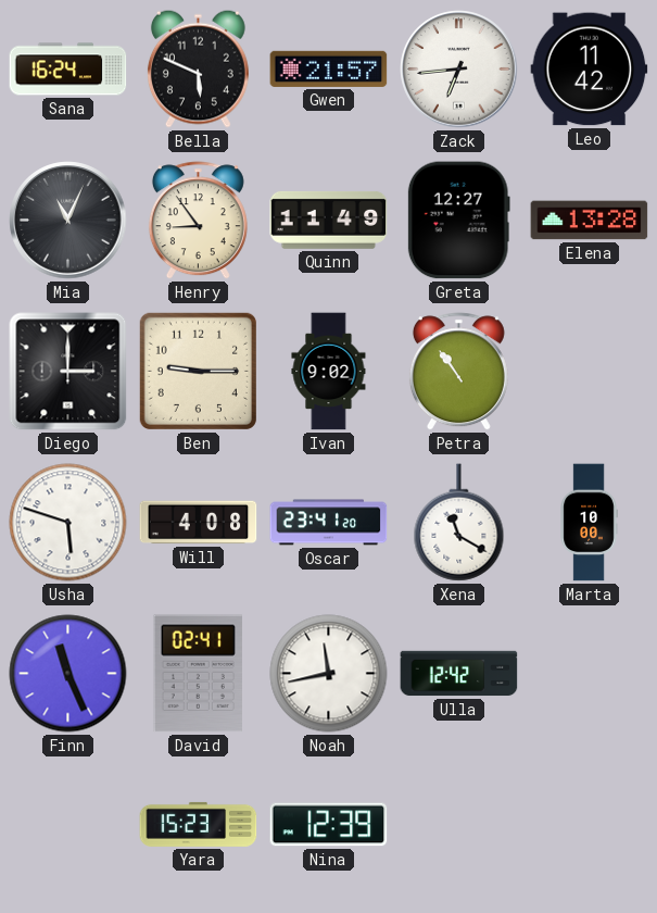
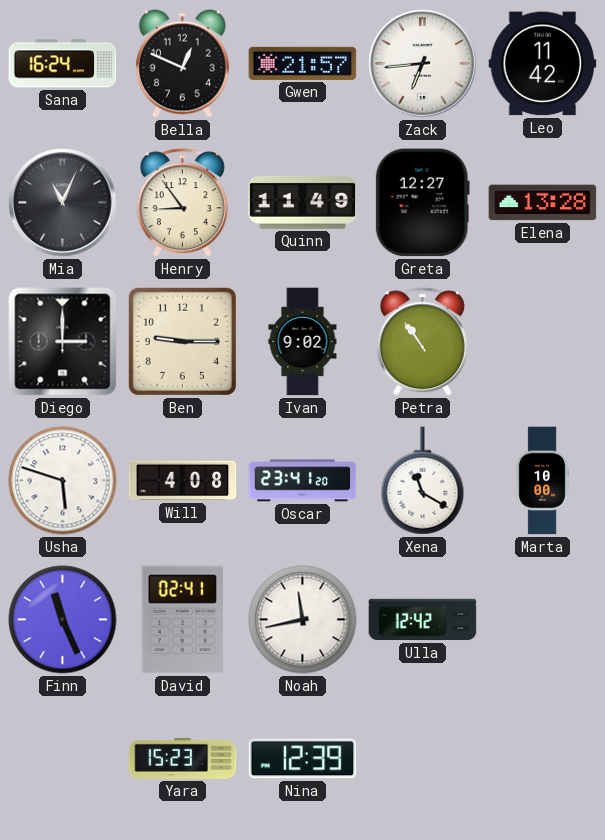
Bella: 5:49 -> 12:49 (182, 63)
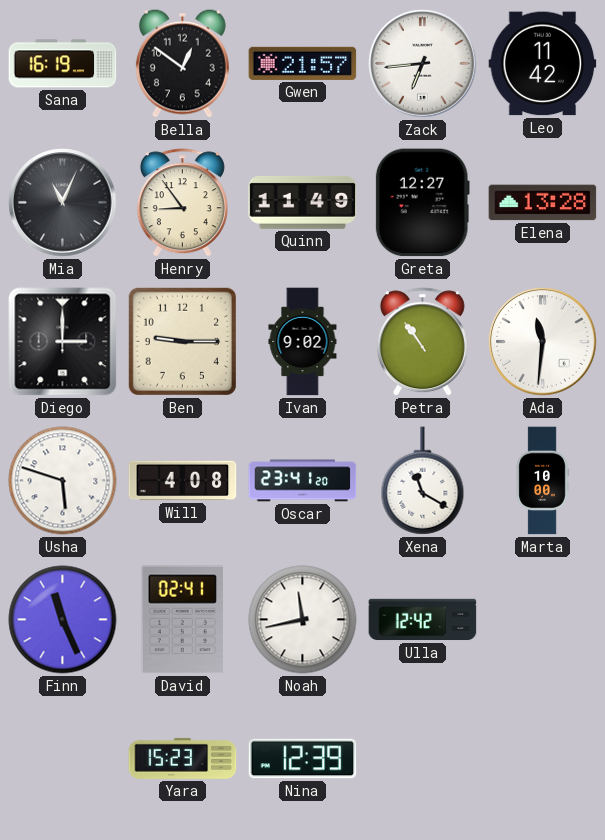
Sana: 16:24 -> 16:19 (63, 64)
Bella: 12:49 -> 12:51 (182, 63)
Ada: none -> 11:31 (543, 342)
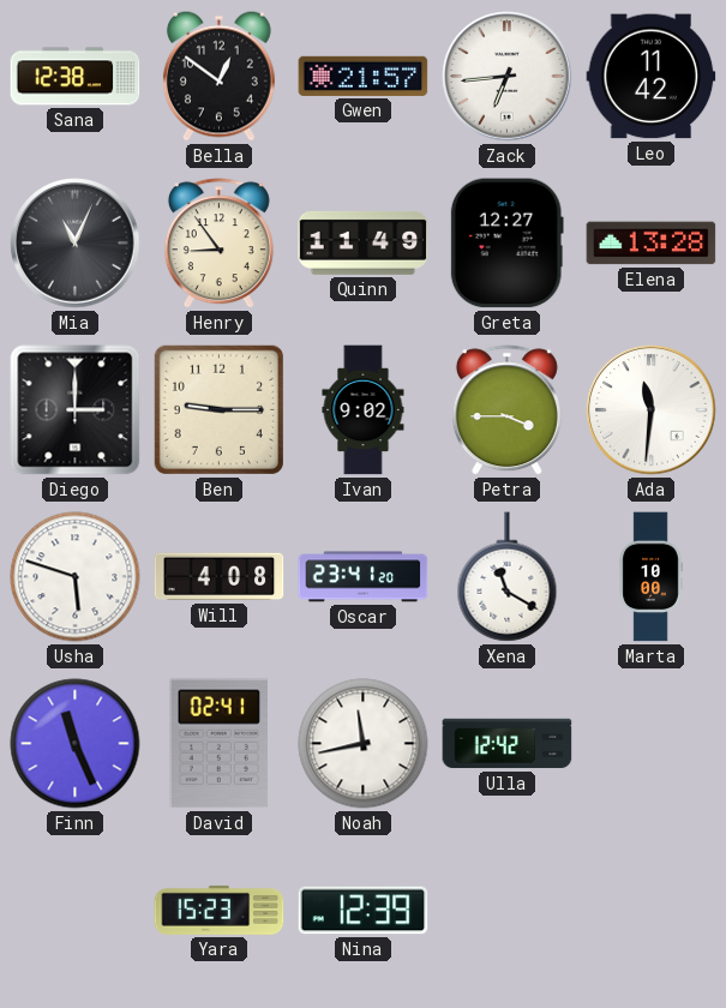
Sana: 16:19 -> 12:38 (76, 77)
Petra: 10:54 -> 3:45 (506, 410)
